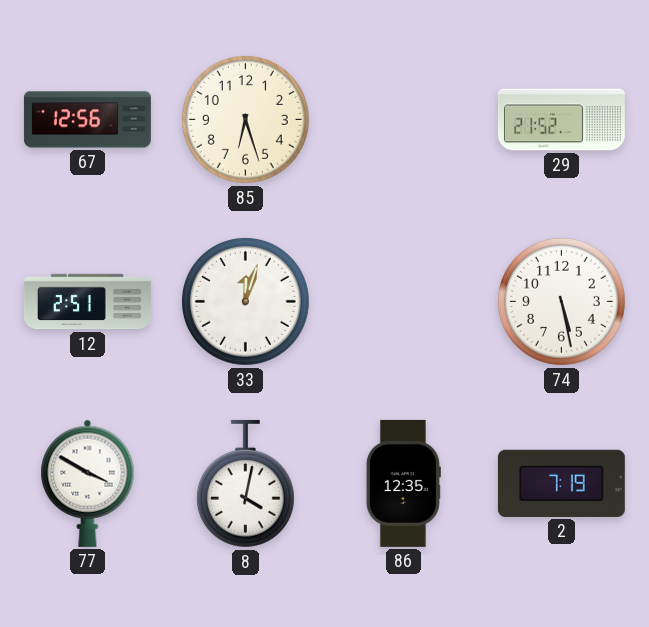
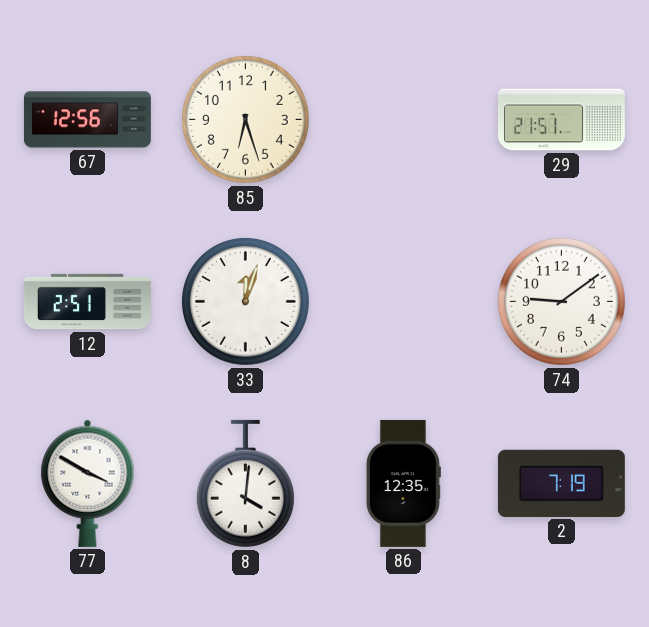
29: 21:52 -> 21:51 (561, 120)
74: 5:28 -> 9:09 (561, 301)
8: 4:02 -> 4:01 (245, 484)
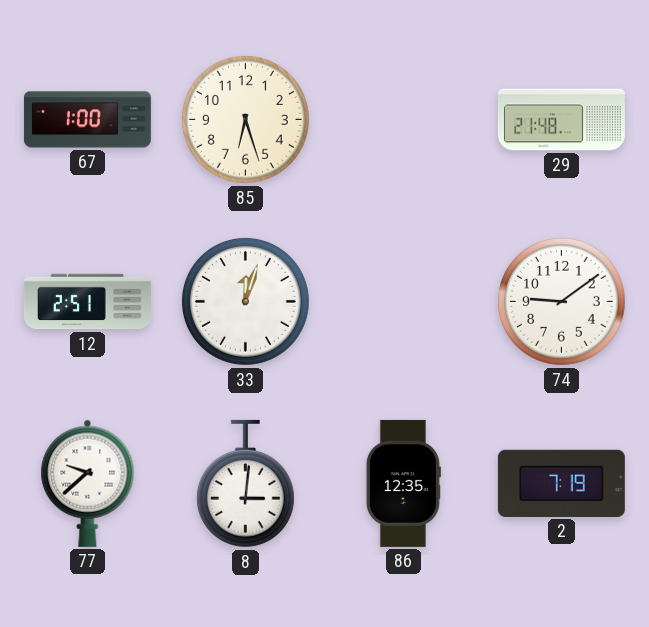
67: 12:56 -> 1:00 (87, 120)
29: 21:51 -> 21:48 (561, 120)
77: 3:50 -> 9:38 (88, 483)
8: 4:01 -> 3:01 (245, 484)
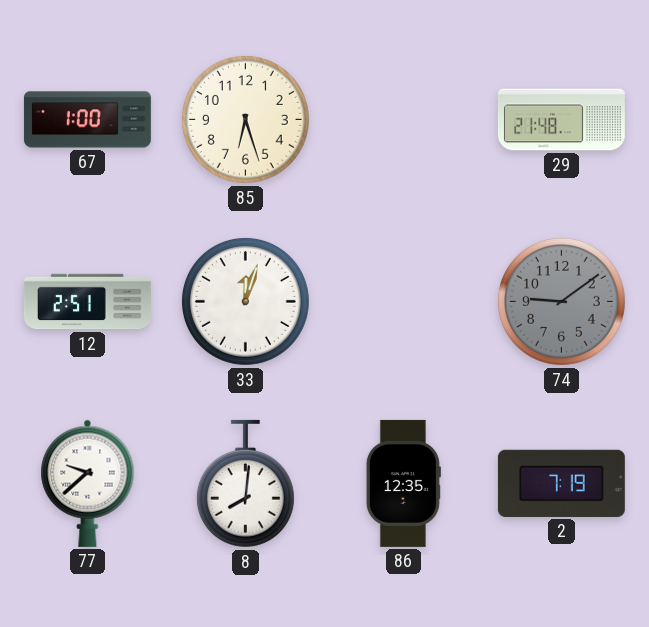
74 dial: white -> grey (561, 301)
8: 3:01 -> 8:01 (245, 484)
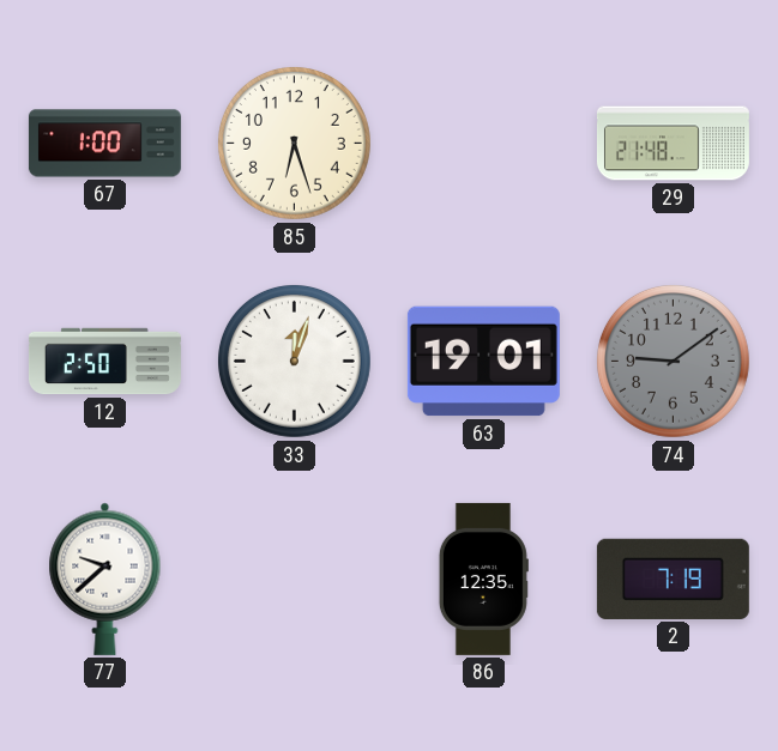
12: 2:51 -> 2:50 (104, 362)
63: none -> 19:01 (483, 362)
8: 8:01 -> none (245, 484)
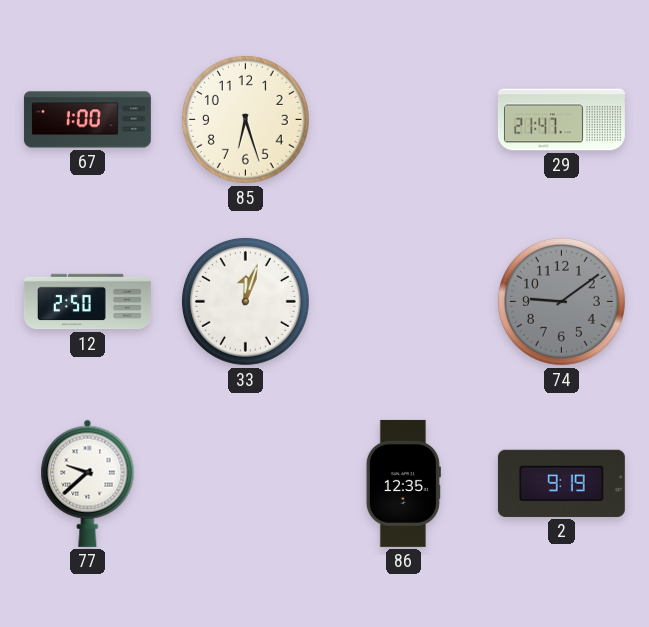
29: 21:48 -> 21:47 (561, 120)
63: 19:01 -> none (483, 362)
2: 7:19 -> 9:19 (561, 483)
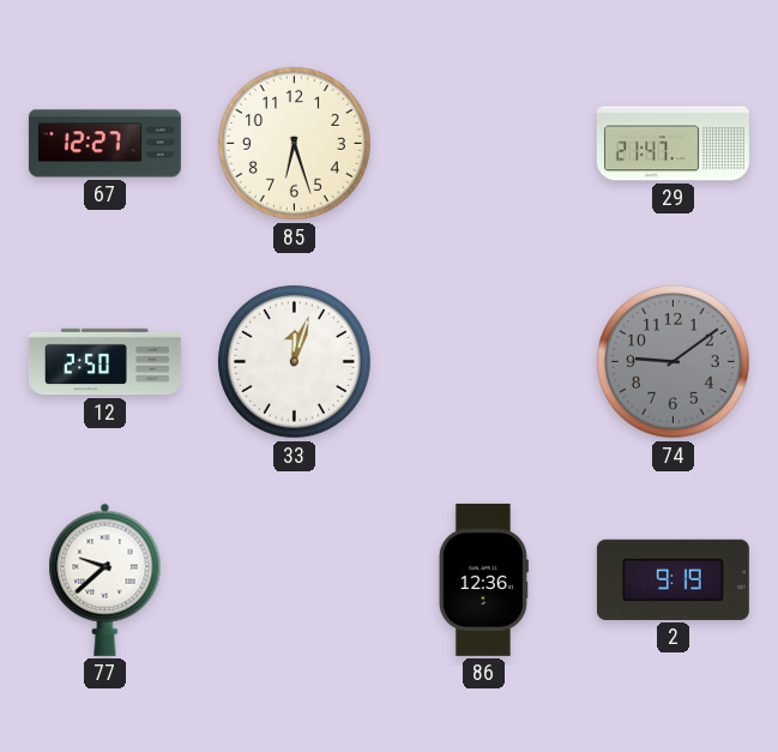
67: 1:00 -> 12:27 (104, 144)
86: 12:35 -> 12:36 (483, 579)
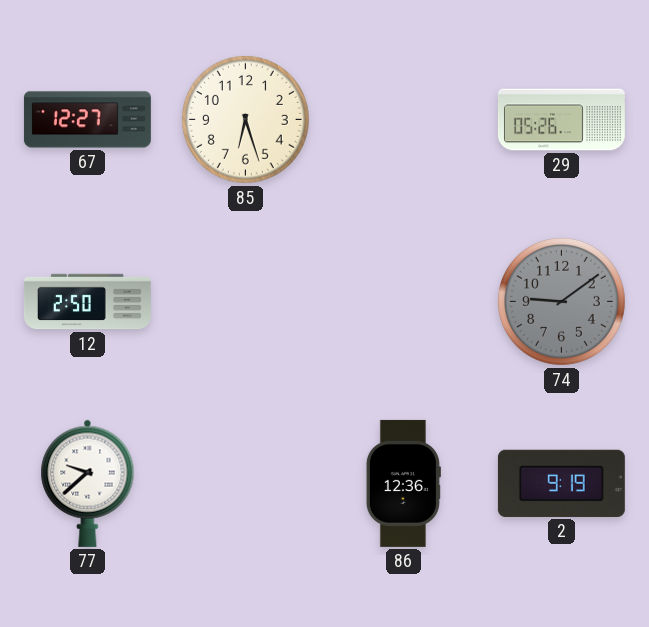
29: 21:47 -> 05:26 (561, 120)
33: 12:03 -> none (294, 361)
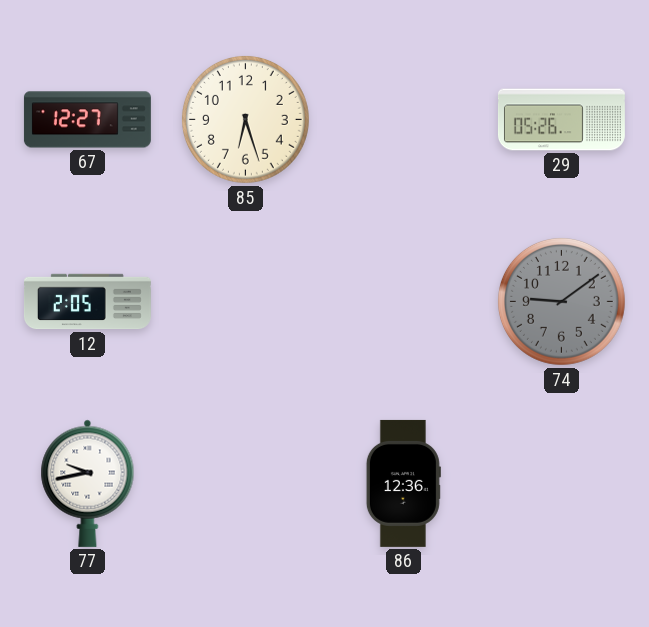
12: 2:50 -> 2:05 (87, 302)
77: 9:38 -> 9:43 (88, 483)
2: 9:19 -> none (561, 483)
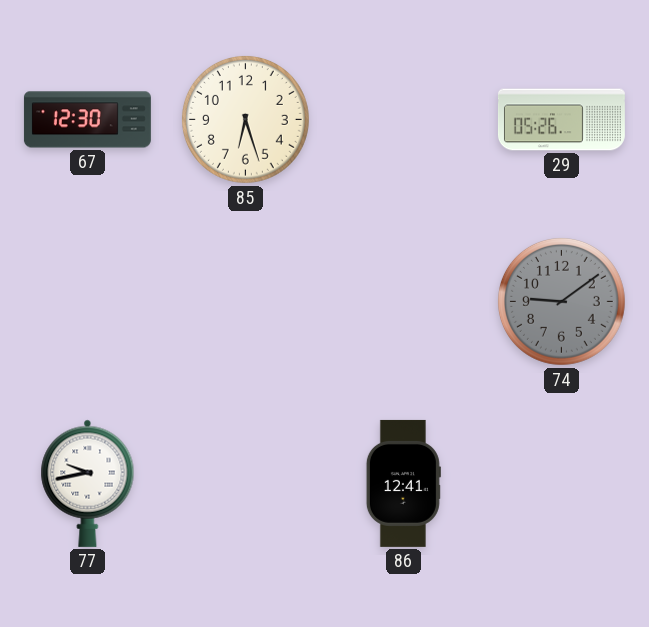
67: 12:27 -> 12:30 (87, 120)
12: 2:05 -> none (87, 302)
86: 12:36 -> 12:41 (403, 483)
